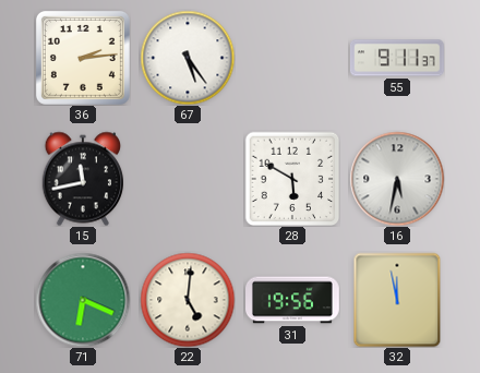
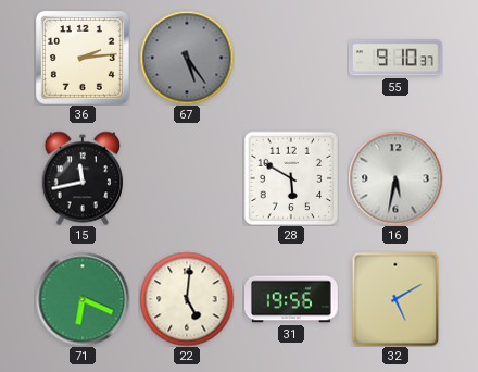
67 dial: white -> grey (187, 58)
55: 9:11 -> 9:10 (395, 58)
32: 11:58 -> 5:10 (395, 299)
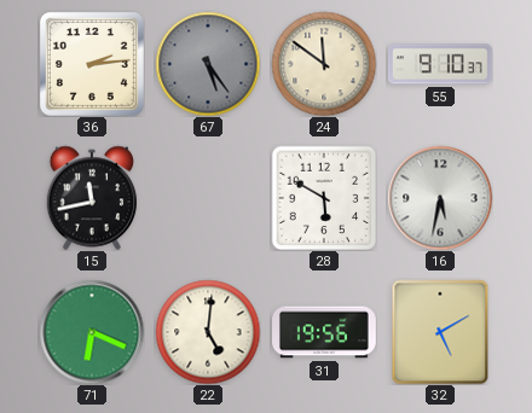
24: none -> 11:51 (324, 64)
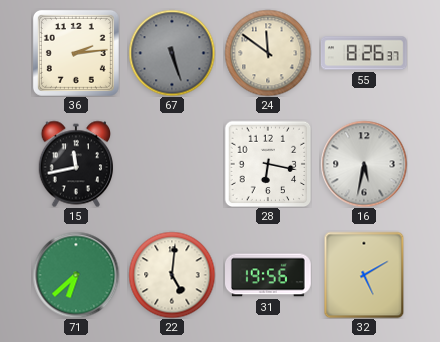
67: 5:24 -> 5:27 (172, 53)
55: 9:10 -> 8:26 (364, 53)
28: 5:50 -> 6:17 (268, 164)
71: 6:19 -> 6:38 (76, 275)
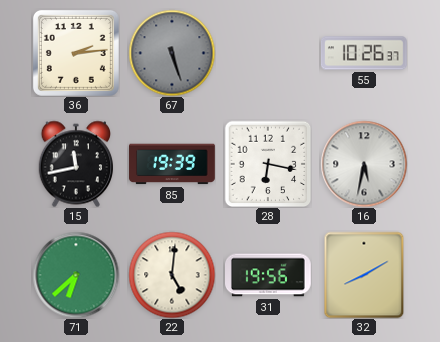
24: 11:51 -> none (268, 53)
55: 8:26 -> 10:26 (364, 53)
85: none -> 19:39 (173, 164)
32: 5:10 -> 8:10 (364, 275)
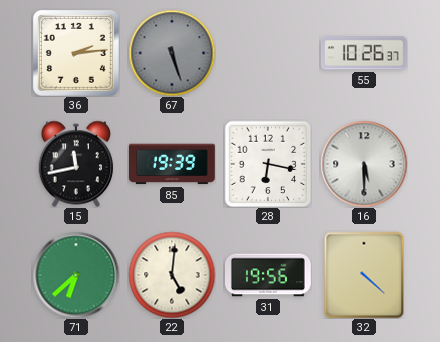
16: 5:32 -> 5:30 (364, 164)
32: 8:10 -> 4:22 (364, 275)
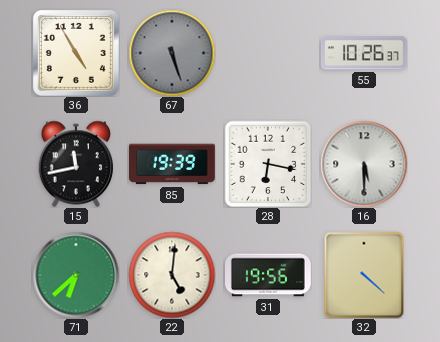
36: 2:14 -> 4:55 (76, 53)
